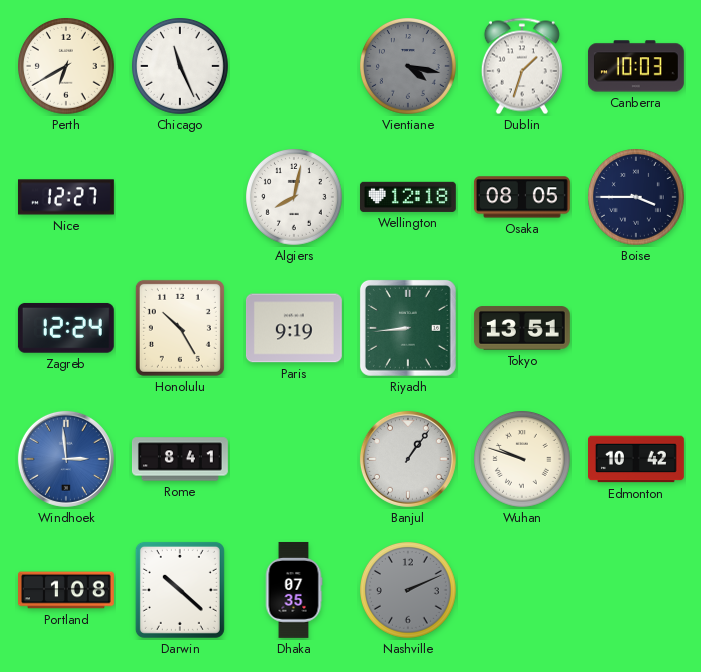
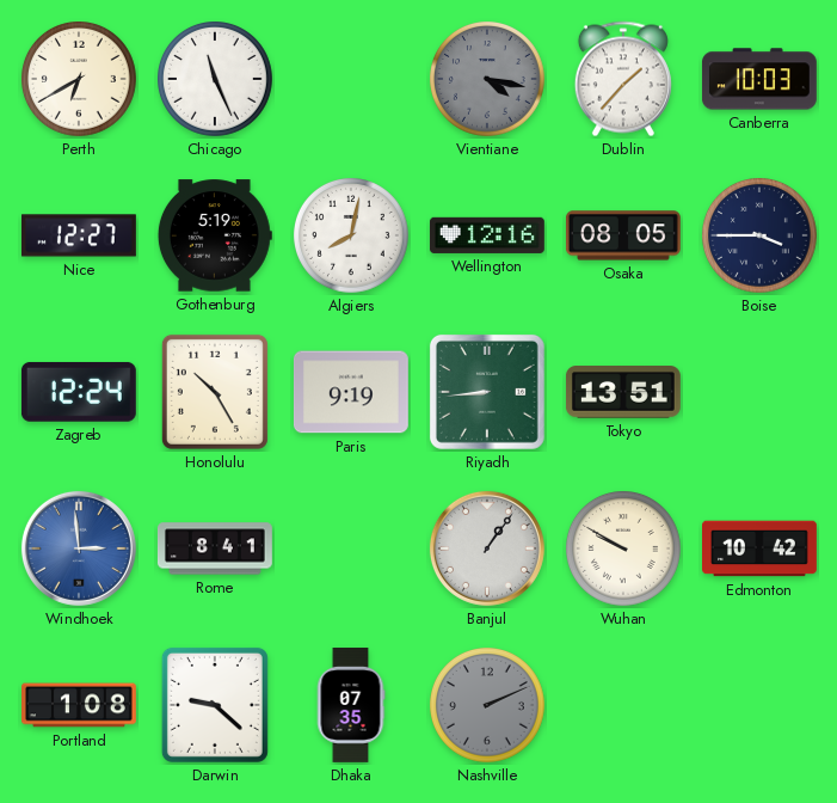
Dublin: 1:33 -> 1:37 (623, 79)
Gothenburg: none -> 5:19 (215, 235)
Wellington: 12:18 -> 12:16 (487, 235)
Wuhan: 9:48 -> 9:50 (624, 550)
Darwin: 10:22 -> 9:22 (215, 705)
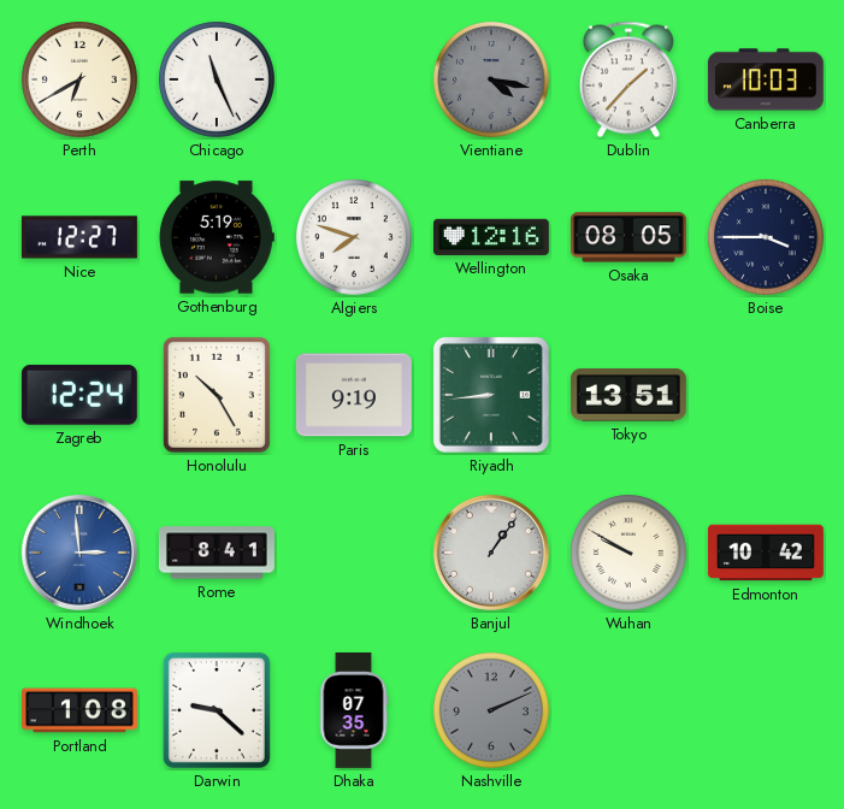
Algiers: 8:02 -> 7:48 (355, 238)
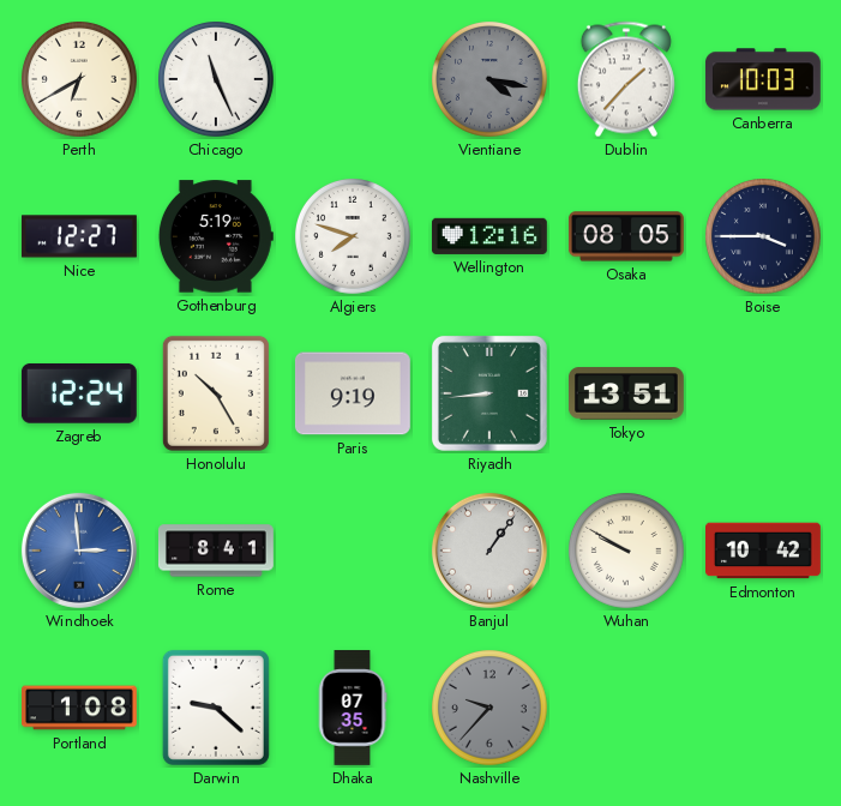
Nashville: 2:11 -> 9:37 (491, 709)
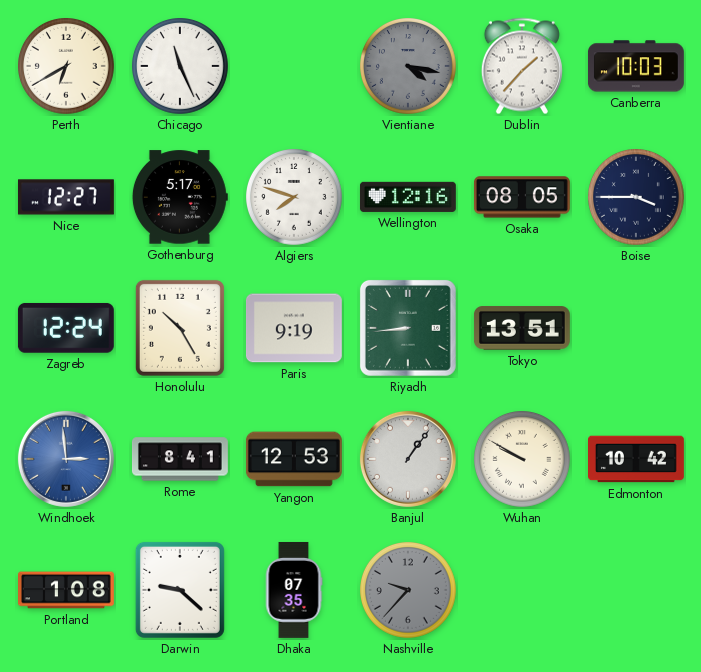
Gothenburg: 5:19 -> 5:17 (180, 197)
Yangon: none -> 12:53 (294, 459)
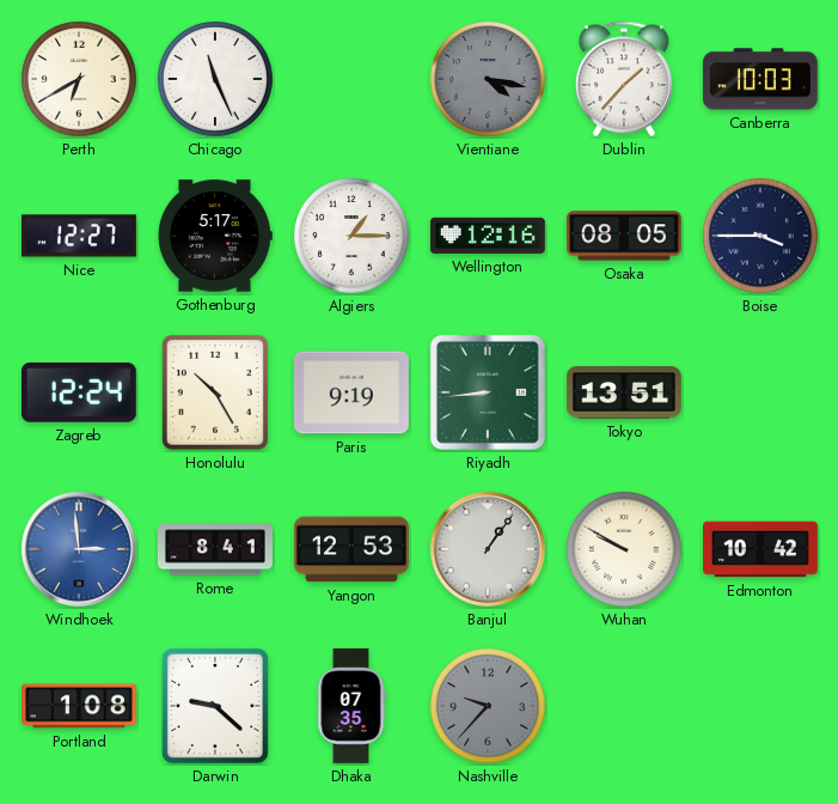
Algiers: 7:48 -> 1:15 (353, 237)
